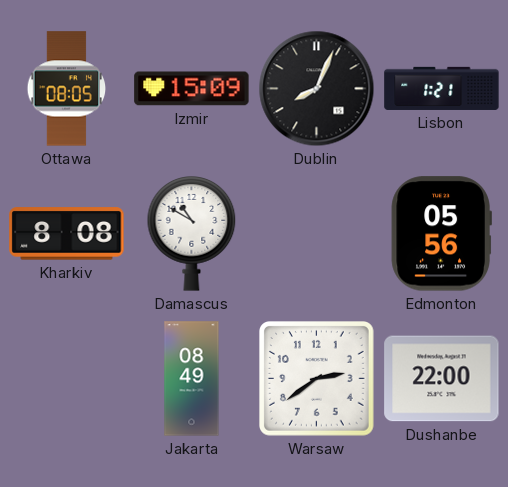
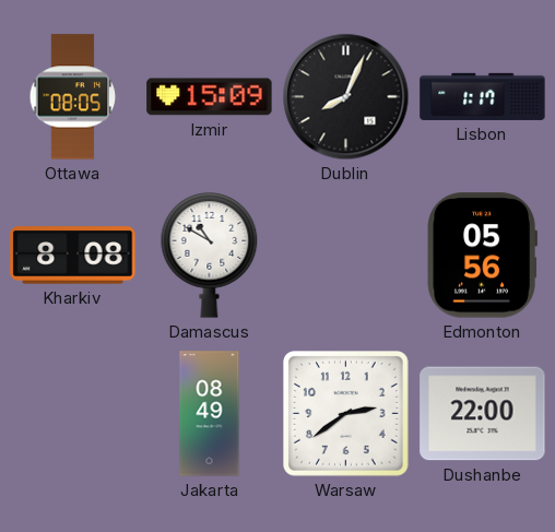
Lisbon: 1:21 -> 1:17 (483, 96)
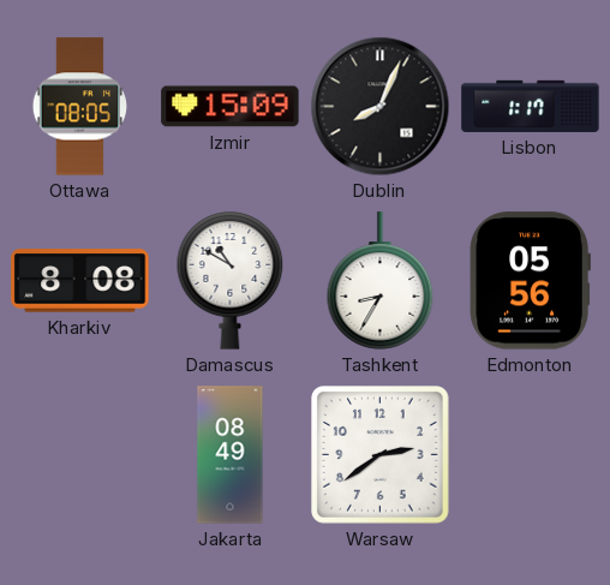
Tashkent: none -> 8:35 (381, 281)
Dushanbe: 22:00 -> none (483, 414)
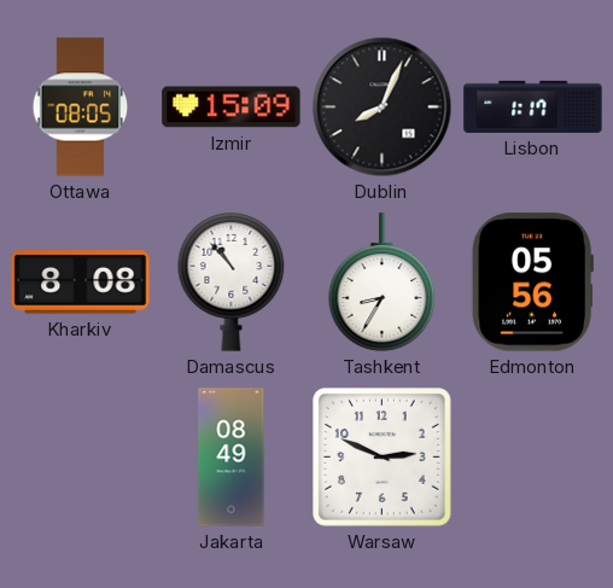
Damascus: 10:50 -> 10:53 (232, 283)
Warsaw: 2:39 -> 2:49 (383, 458)
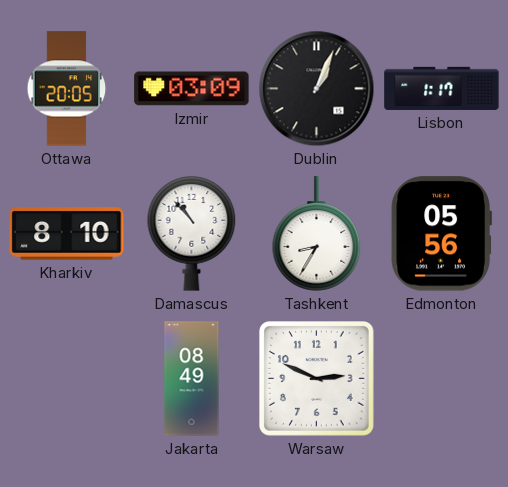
Ottawa: 08:05 -> 20:05 (67, 89)
Izmir: 15:09 -> 03:09 (192, 89)
Dublin: 8:04 -> 1:04 (317, 89)
Kharkiv: 8:08 -> 8:10 (67, 234)
